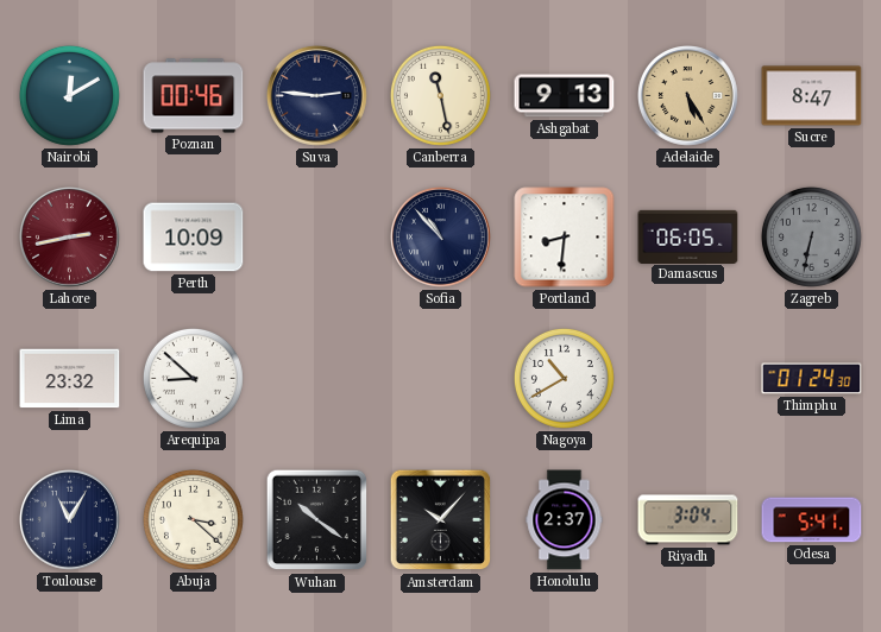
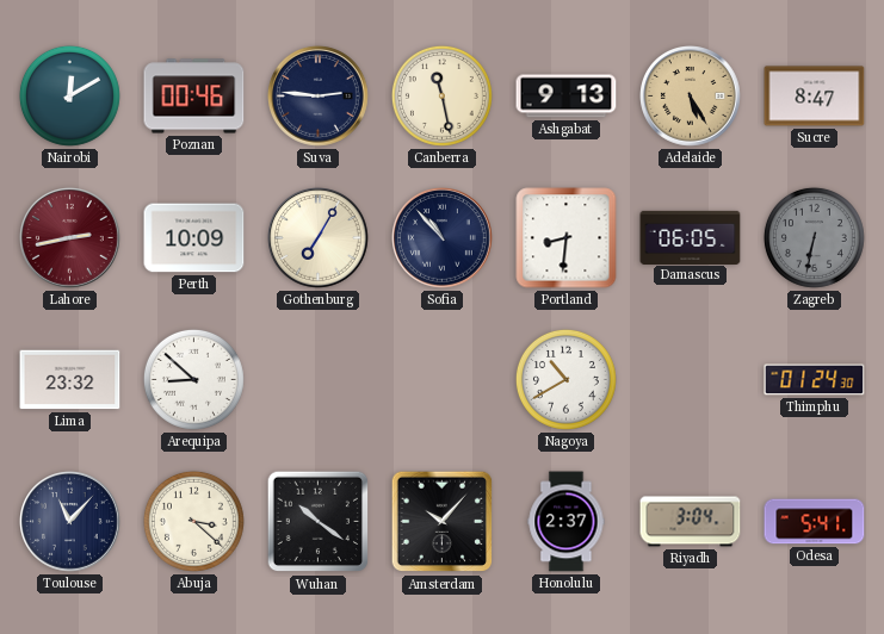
Gothenburg: none -> 7:05 (319, 238)
Toulouse: 11:05 -> 11:07 (70, 522)
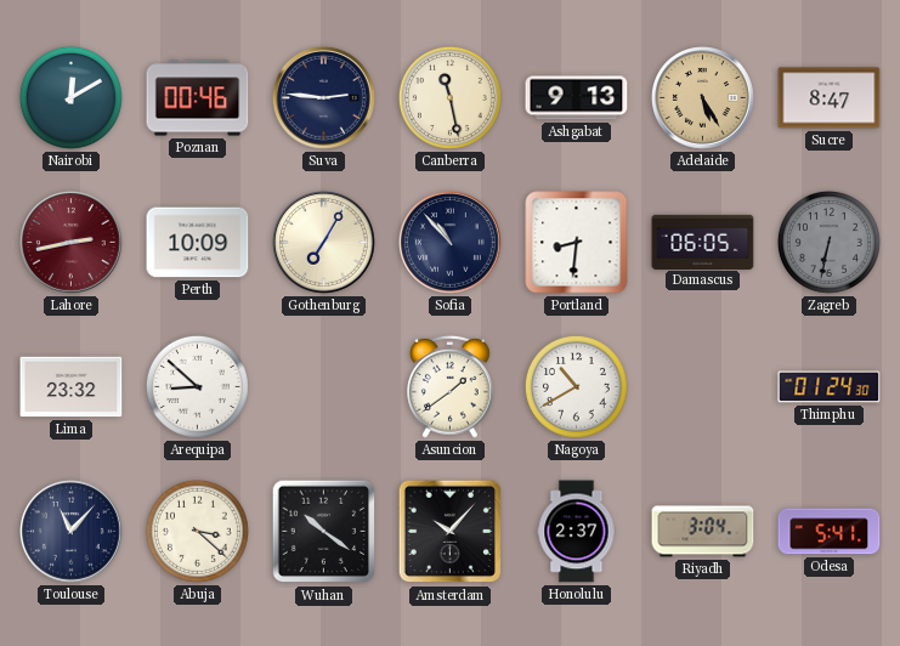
Asuncion: none -> 1:39 (451, 386)
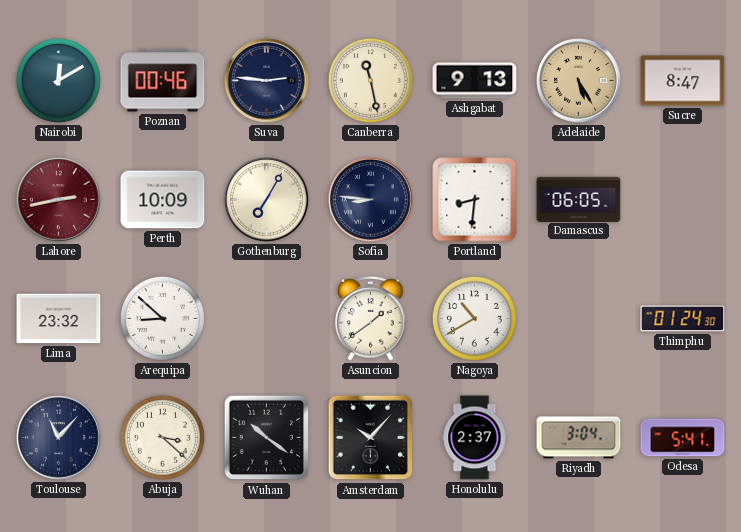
Sofia: 10:53 -> 8:46 (371, 200)
Zagreb: 6:32 -> none (828, 242)
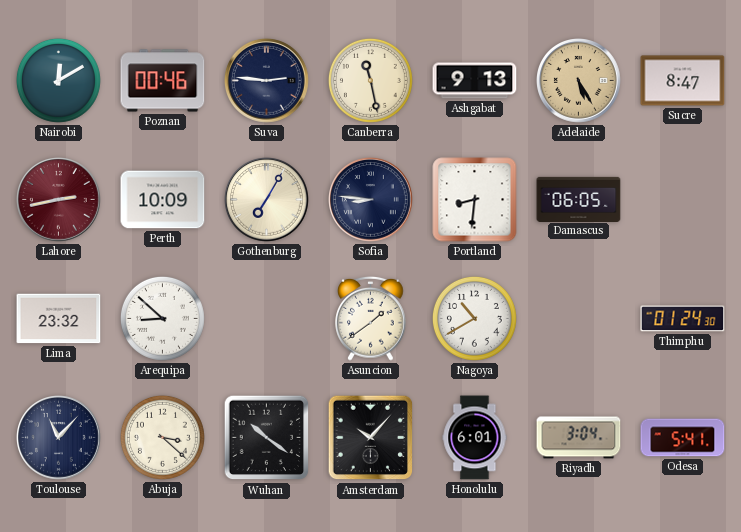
Honolulu: 2:37 -> 6:01 (475, 438)
